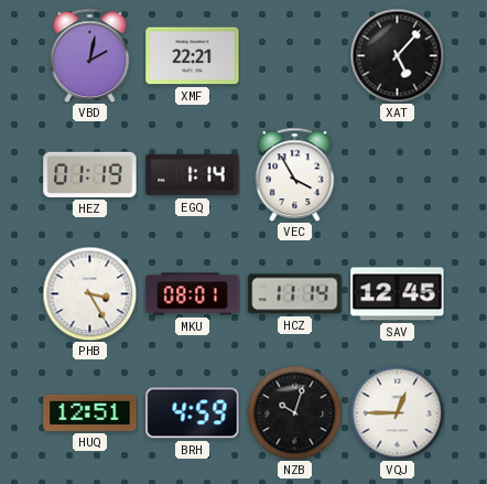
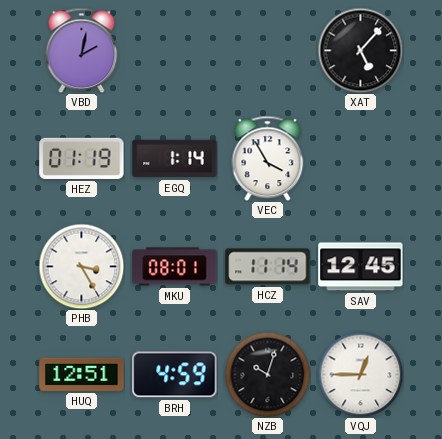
XMF: 22:21 -> none (193, 56)
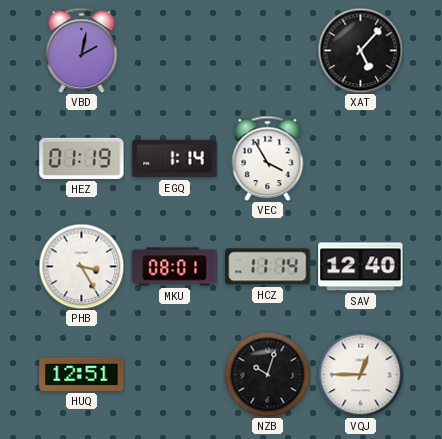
SAV: 12:45 -> 12:40 (361, 267)
BRH: 4:59 -> none (175, 375)
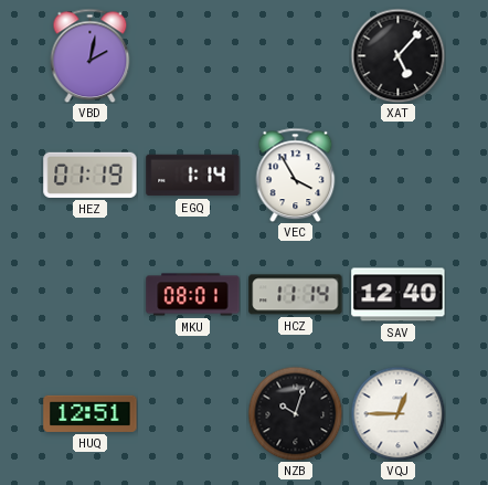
PHB: 3:25 -> none (81, 266)
